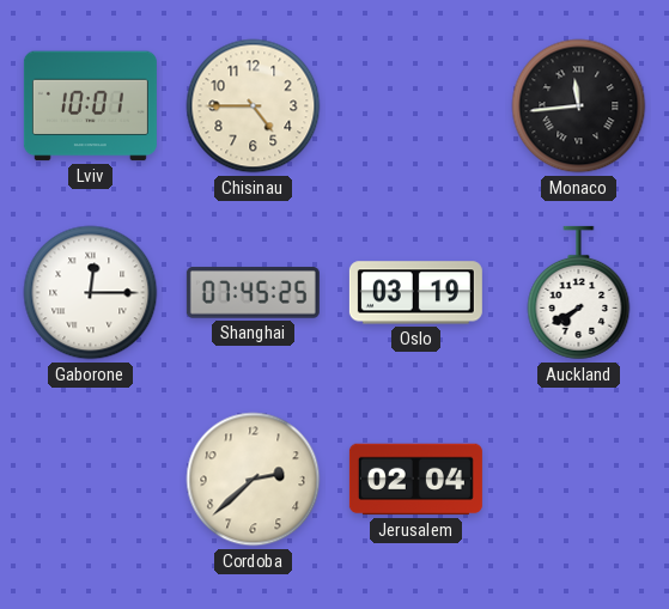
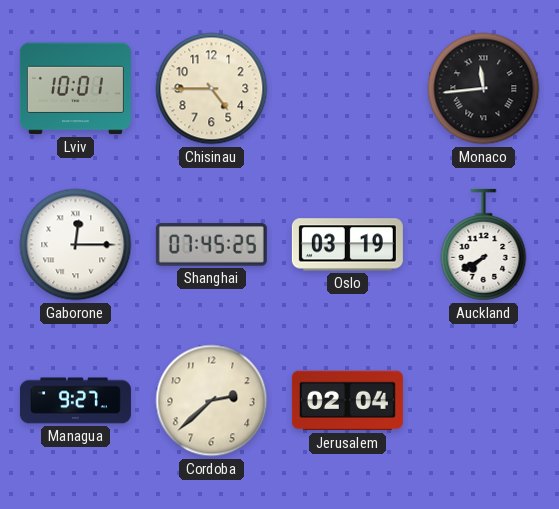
Managua: none -> 9:27 (75, 401)
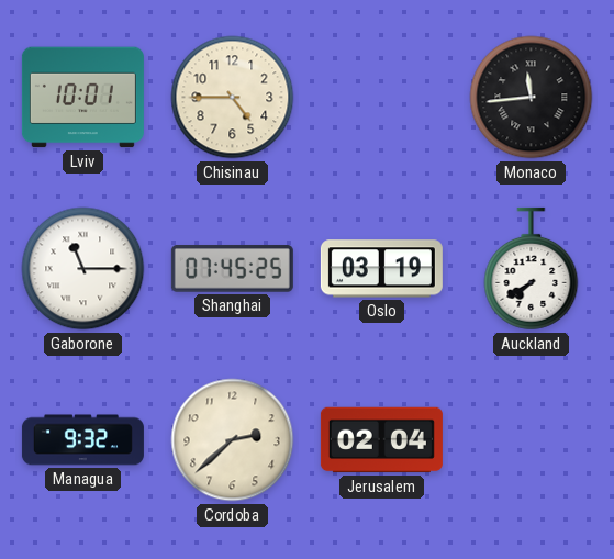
Gaborone: 12:15 -> 11:15 (83, 269)
Managua: 9:27 -> 9:32 (82, 440)
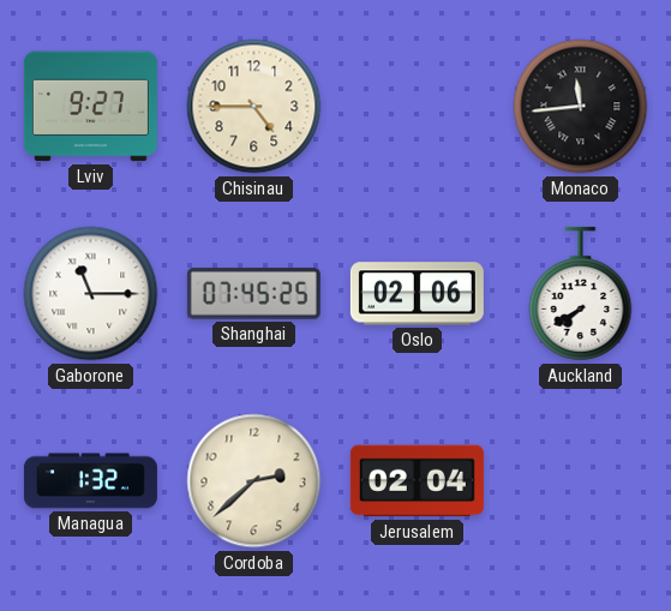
Lviv: 10:01 -> 9:27 (90, 107)
Oslo: 03:19 -> 02:06 (417, 294)
Managua: 9:32 -> 1:32 (90, 481)
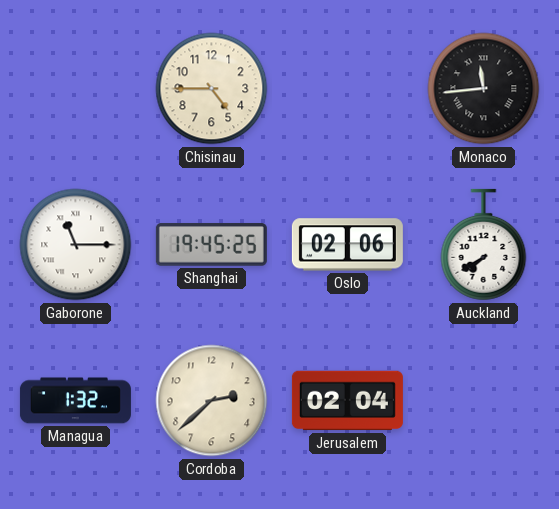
Lviv: 9:27 -> none (90, 107)
Shanghai: 07:45 -> 19:45 (211, 245)
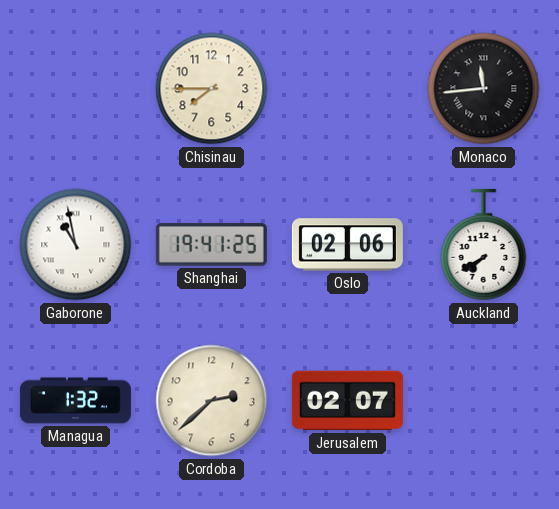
Chisinau: 4:45 -> 7:45 (212, 89)
Gaborone: 11:15 -> 10:58 (76, 245)
Shanghai: 19:45 -> 19:41 (211, 245)
Jerusalem: 02:04 -> 02:07 (347, 401)
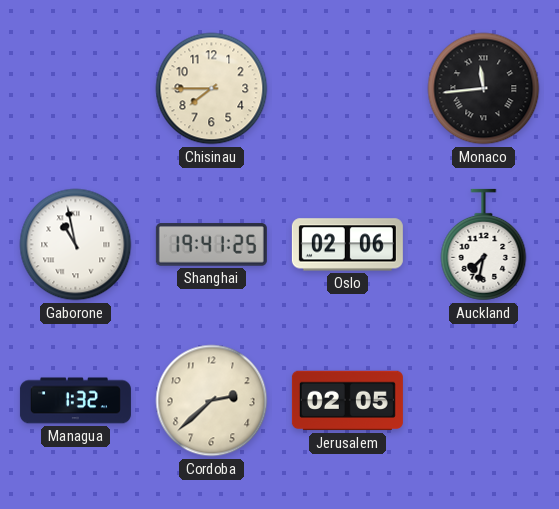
Auckland: 7:40 -> 7:32 (484, 245)
Jerusalem: 02:07 -> 02:05 (347, 401)
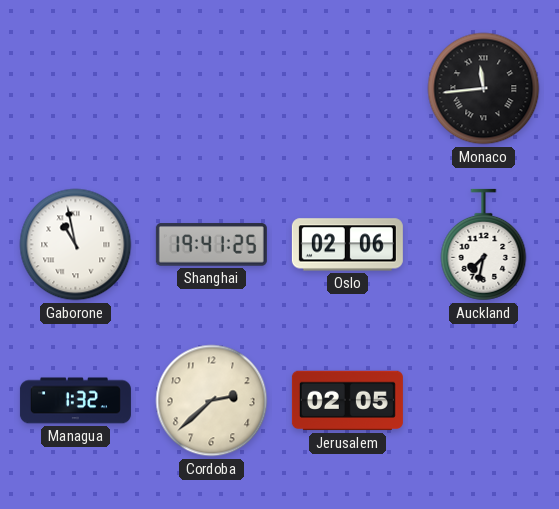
Chisinau: 7:45 -> none (212, 89)
